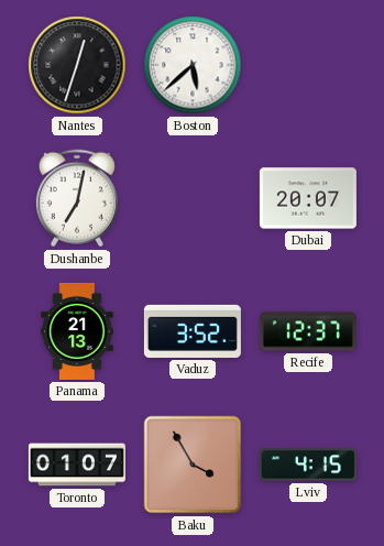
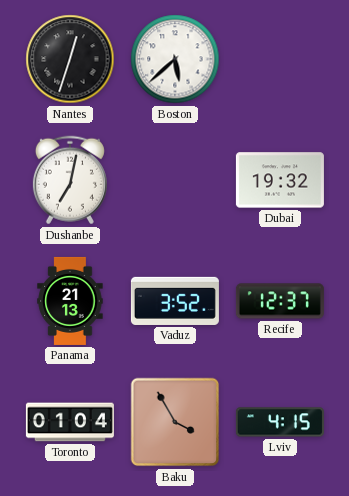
Dubai: 20:07 -> 19:32 (280, 180)
Toronto: 01:07 -> 01:04 (70, 422)
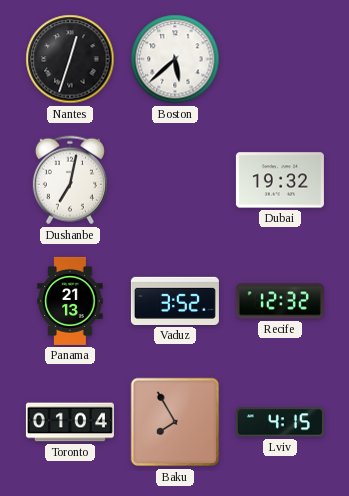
Recife: 12:37 -> 12:32 (280, 301)
Baku: 3:55 -> 7:55 (175, 422)
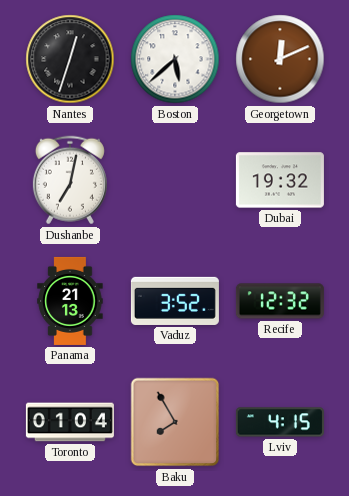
Georgetown: none -> 12:11 (280, 59)
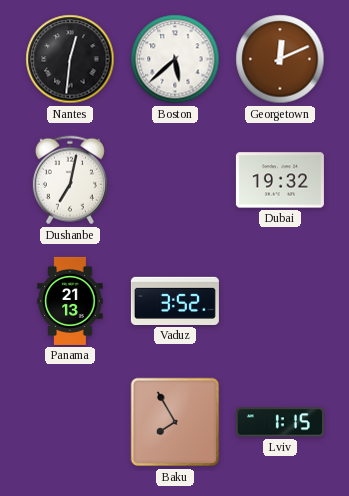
Nantes: 12:33 -> 12:31 (70, 59)
Recife: 12:32 -> none (280, 301)
Toronto: 01:04 -> none (70, 422)
Lviv: 4:15 -> 1:15 (280, 422)
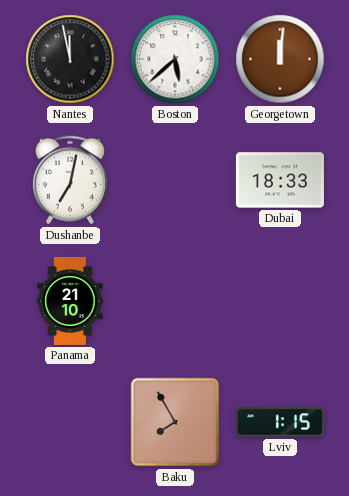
Nantes: 12:31 -> 11:58 (70, 59)
Georgetown: 12:11 -> 12:01 (280, 59)
Dubai: 19:32 -> 18:33 (280, 180)
Panama: 21:13 -> 21:10 (70, 301)
Vaduz: 3:52 -> none (175, 301)
